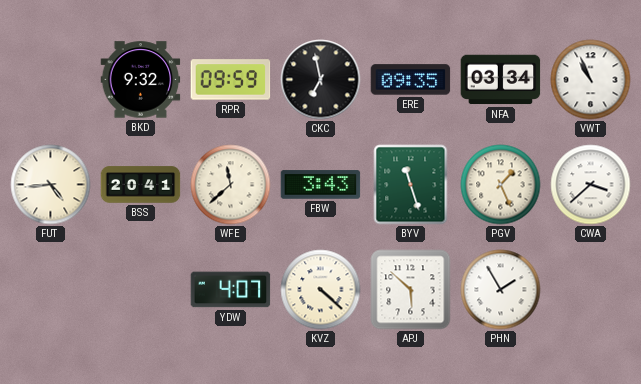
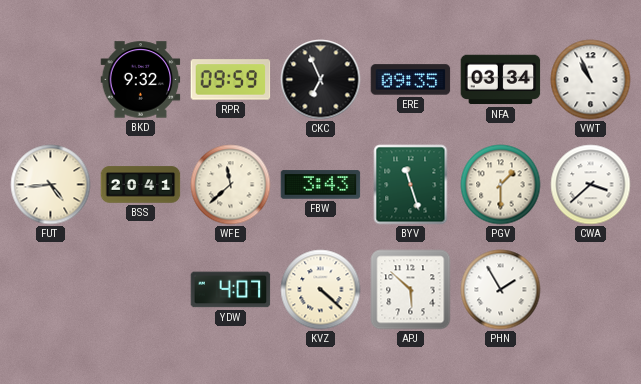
CKC: 6:58 -> 6:56 (321, 80)
PGV: 1:26 -> 1:30 (501, 185)
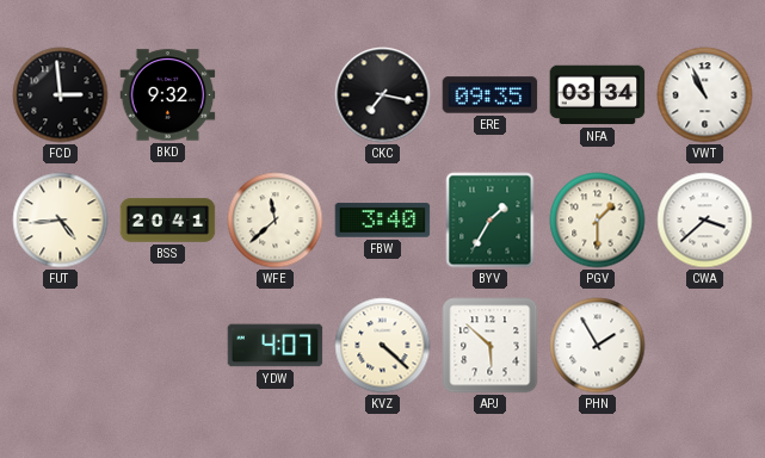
FCD: none -> 2:59 (61, 95)
RPR: 09:59 -> none (231, 80)
CKC: 6:56 -> 7:17 (383, 95)
FBW: 3:43 -> 3:40 (383, 221)
BYV: 11:27 -> 1:35 (491, 221)
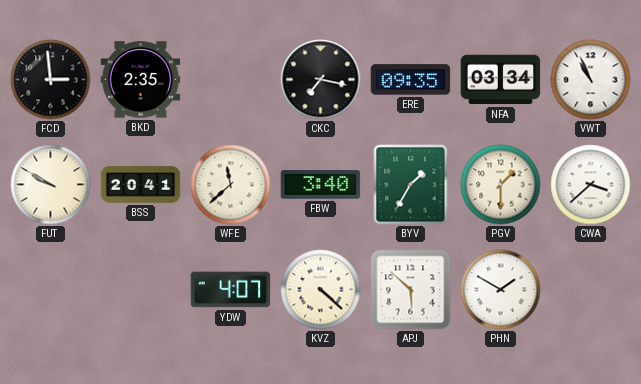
BKD: 9:32 -> 2:35 (141, 80)
FUT: 4:44 -> 9:50 (51, 185)
PHN: 1:55 -> 1:50 (501, 290)
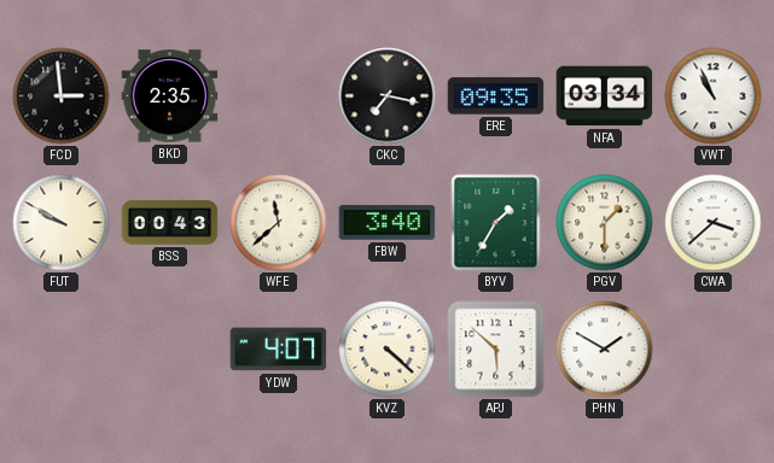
BSS: 20:41 -> 00:43 (170, 223)
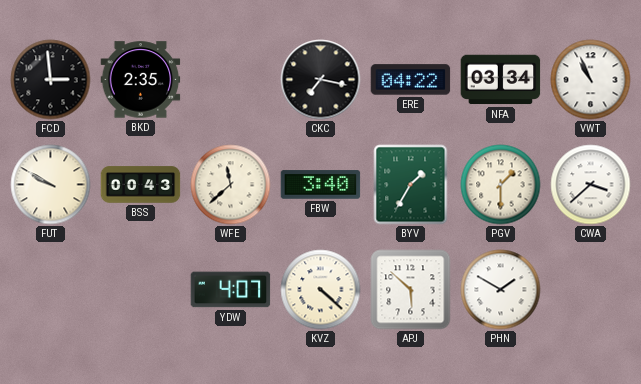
ERE: 09:35 -> 04:22 (411, 80)
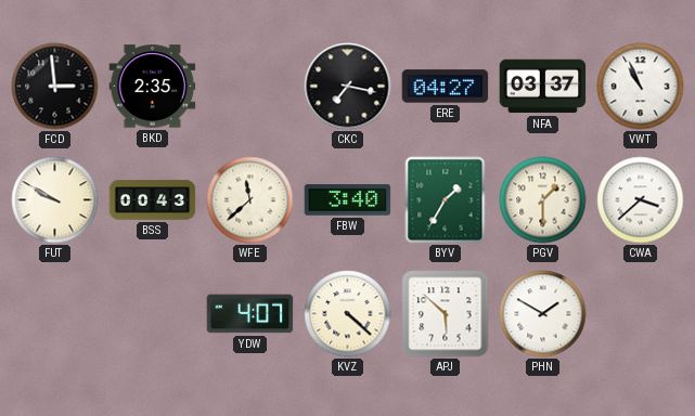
ERE: 04:22 -> 04:27 (446, 87)
NFA: 03:34 -> 03:37 (543, 87)
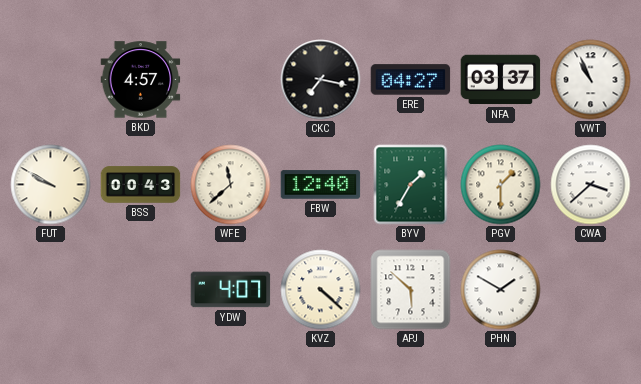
FCD: 2:59 -> none (55, 87)
BKD: 2:35 -> 4:57 (141, 80)
FBW: 3:40 -> 12:40 (321, 185)
